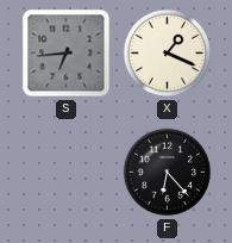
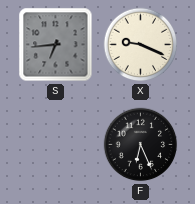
X: 1:19 -> 9:19 (141, 45)
F: 6:23 -> 6:26 (141, 145)
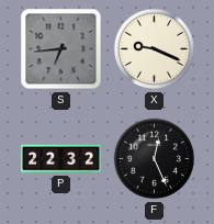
P: none -> 22:32 (61, 159)
F: 6:26 -> 12:26 (155, 159)
